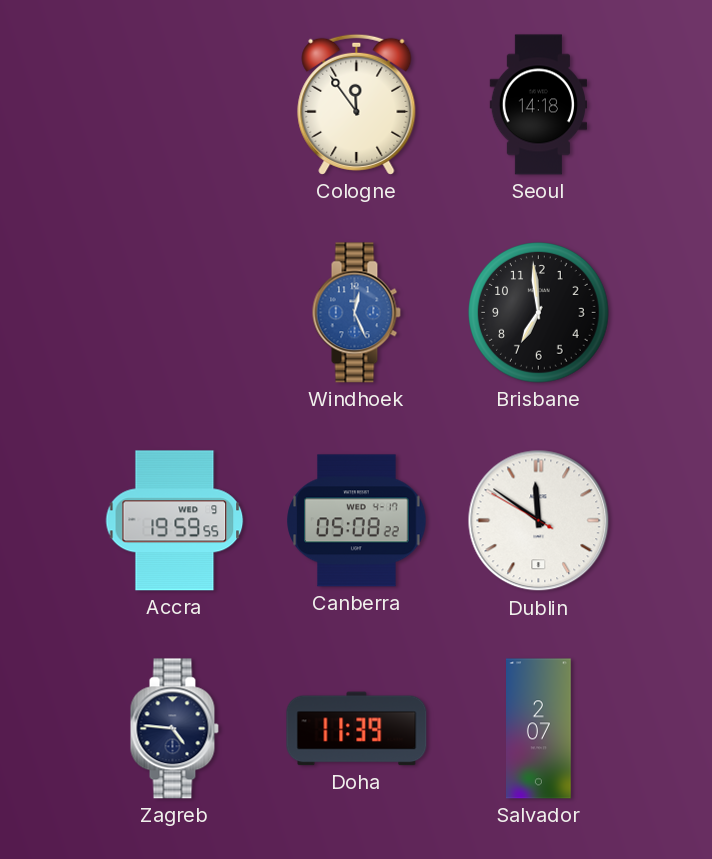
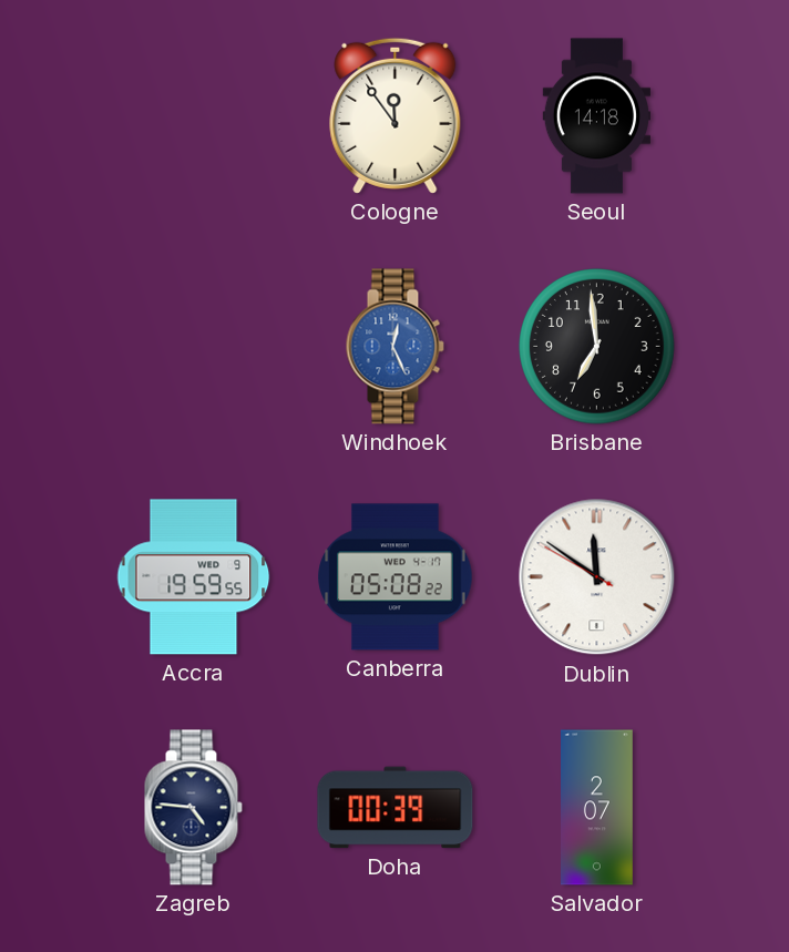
Doha: 11:39 -> 00:39 (396, 808)
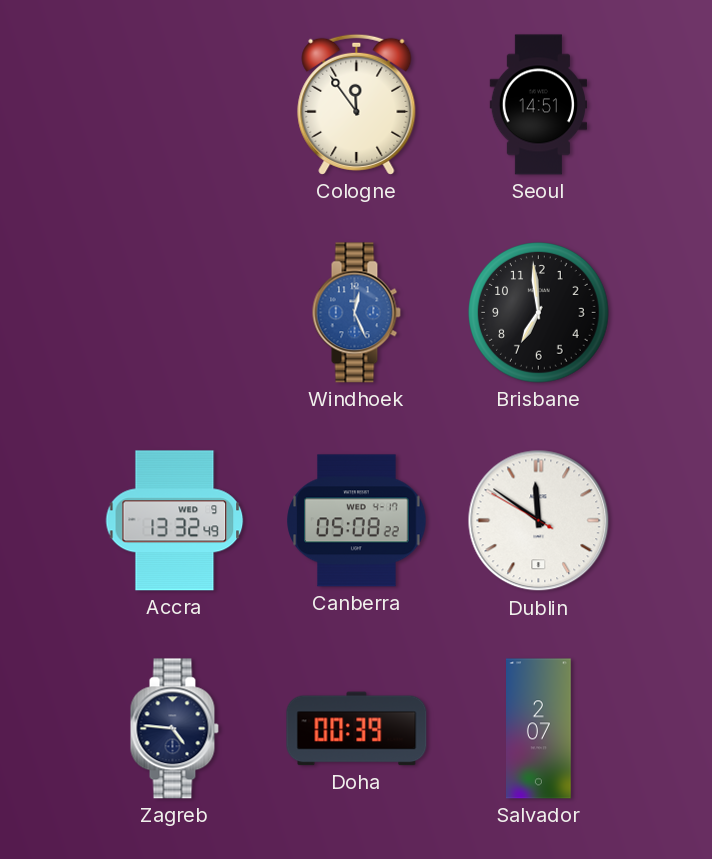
Seoul: 14:18 -> 14:51 (539, 105)
Accra: 19:59 -> 13:32 (175, 521)
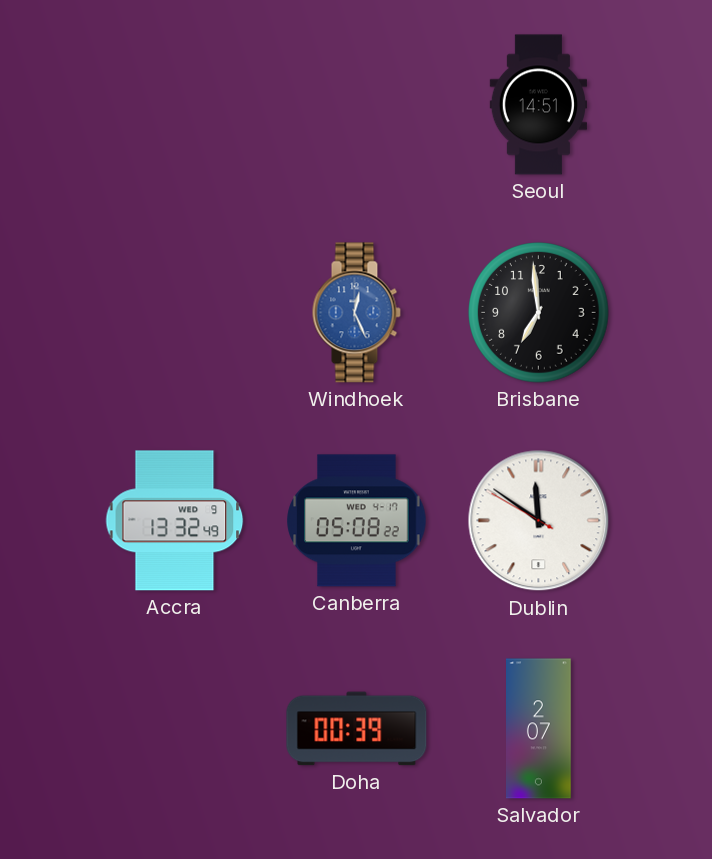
Cologne: 11:54 -> none (357, 104)
Zagreb: 4:46 -> none (174, 729)
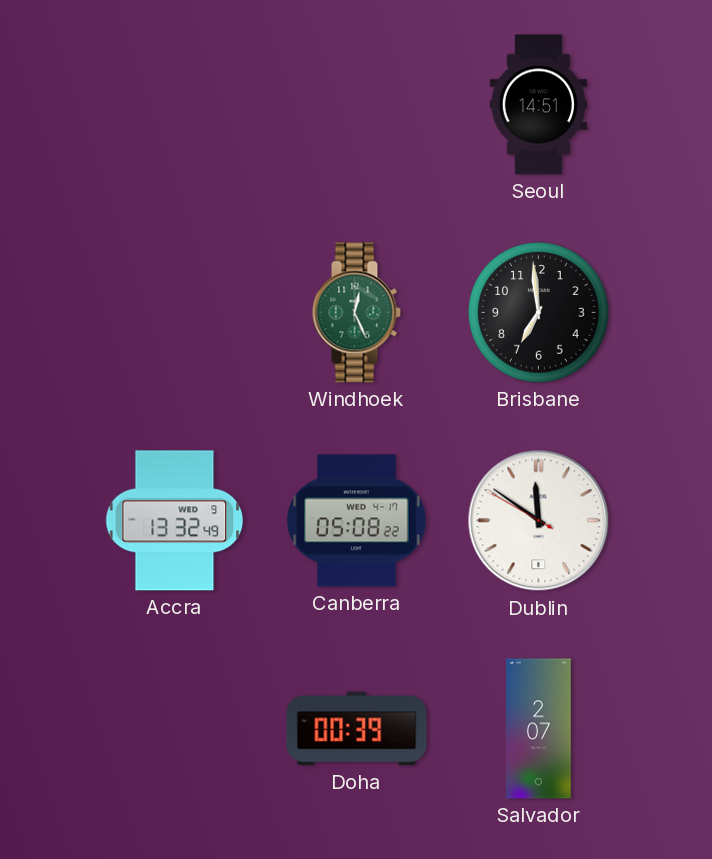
Windhoek dial: blue -> green (356, 313)
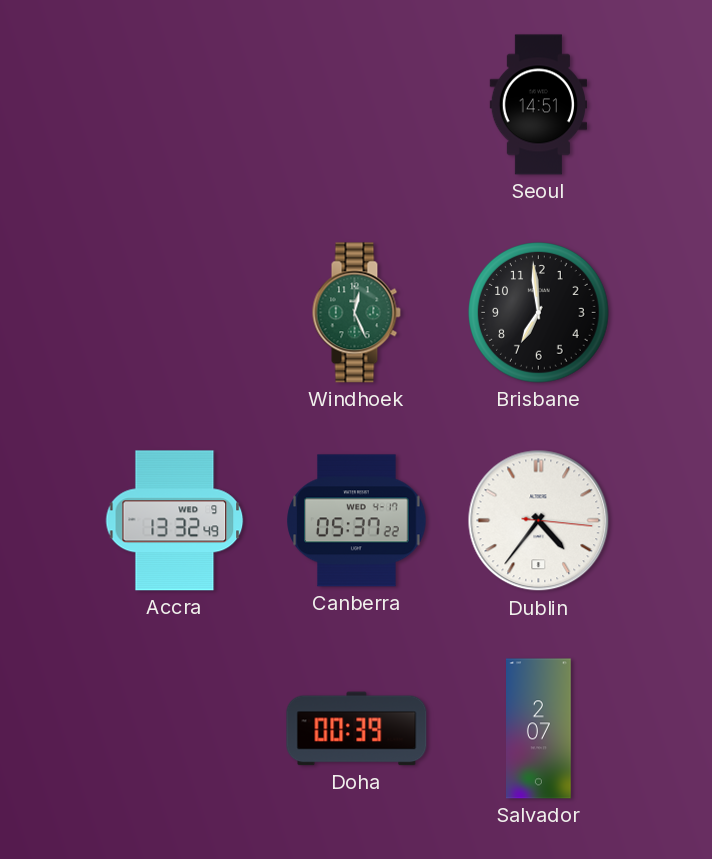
Canberra: 05:08 -> 05:37 (357, 521)
Dublin: 11:50 -> 4:36 (539, 521)
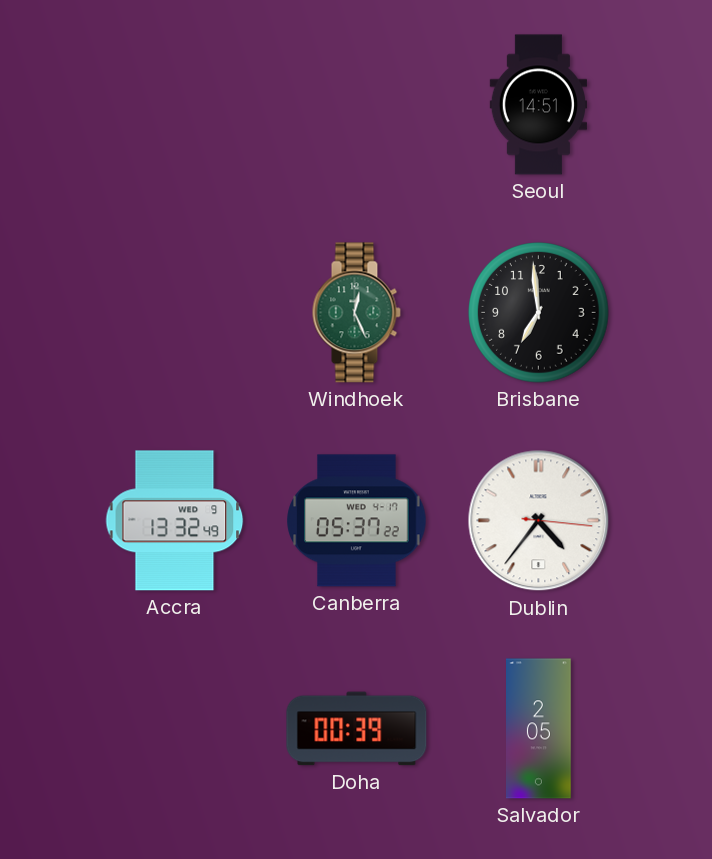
Salvador: 2:07 -> 2:05 (539, 729)
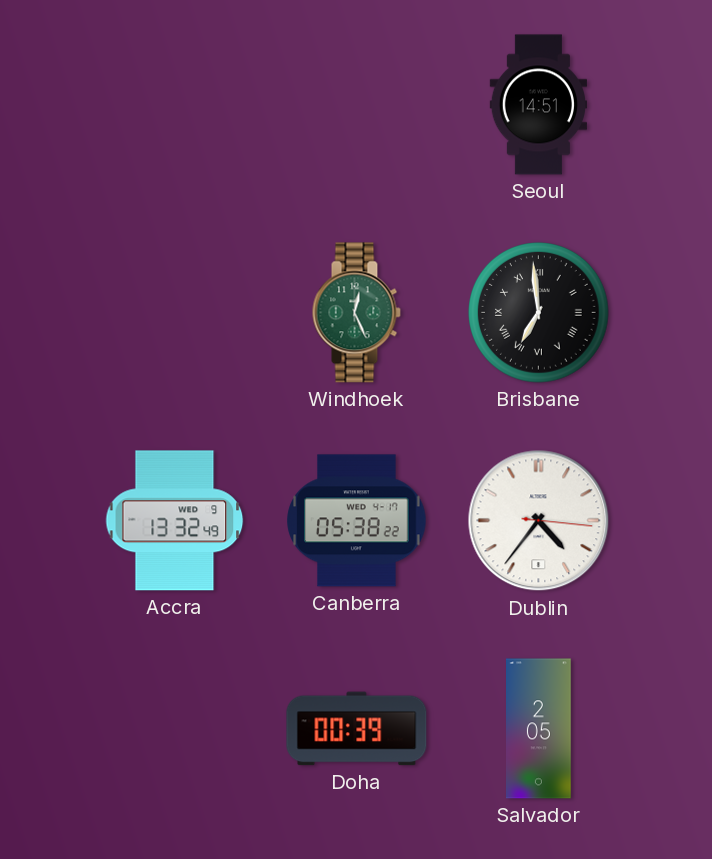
Brisbane numerals: Arabic -> Roman (539, 313)
Canberra: 05:37 -> 05:38 (357, 521)
